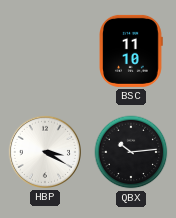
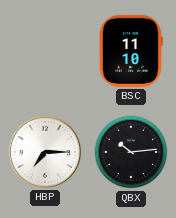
HBP: 3:20 -> 7:15 (45, 152)
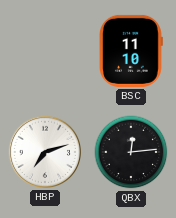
HBP: 7:15 -> 7:12 (45, 152)
QBX: 10:14 -> 12:14 (131, 152)
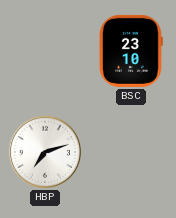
BSC: 11:10 -> 23:10 (131, 51)
QBX: 12:14 -> none (131, 152)
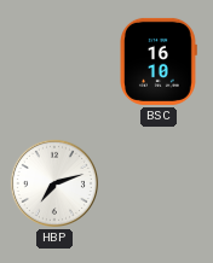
BSC: 23:10 -> 16:10 (159, 62)
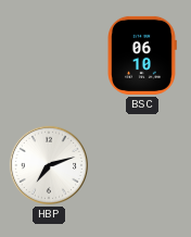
BSC: 16:10 -> 06:10 (142, 55)
